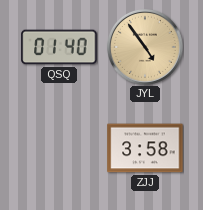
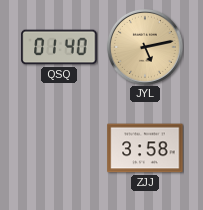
JYL: 4:54 -> 5:13 (145, 47)
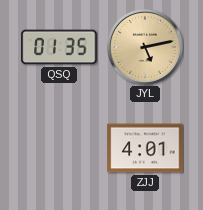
QSQ: 01:40 -> 01:35 (59, 47)
ZJJ: 3:58 -> 4:01 (145, 148)
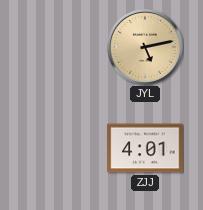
QSQ: 01:35 -> none (59, 47)
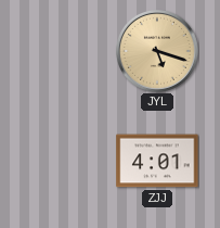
JYL: 5:13 -> 5:18 (157, 51)
